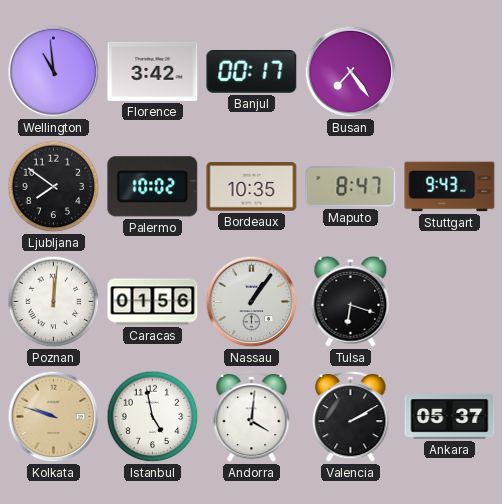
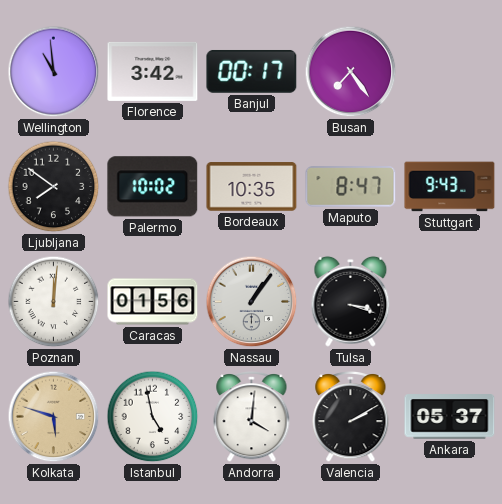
Tulsa: 6:18 -> 3:18 (351, 301)
Kolkata: 9:48 -> 5:48 (54, 417)
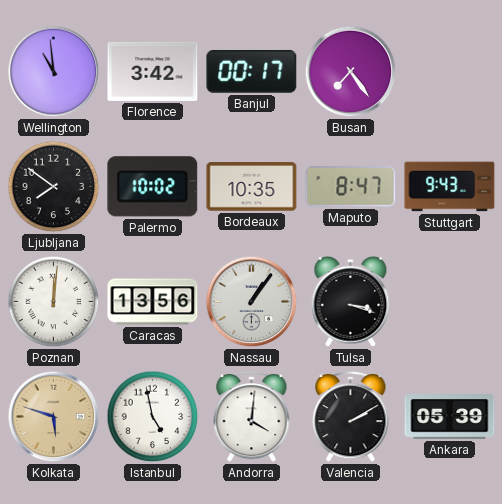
Caracas: 01:56 -> 13:56 (153, 302)
Ankara: 05:37 -> 05:39 (450, 417)
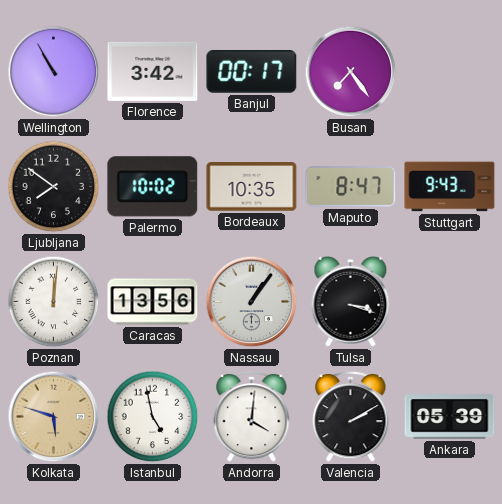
Wellington: 10:59 -> 10:55 (54, 72)
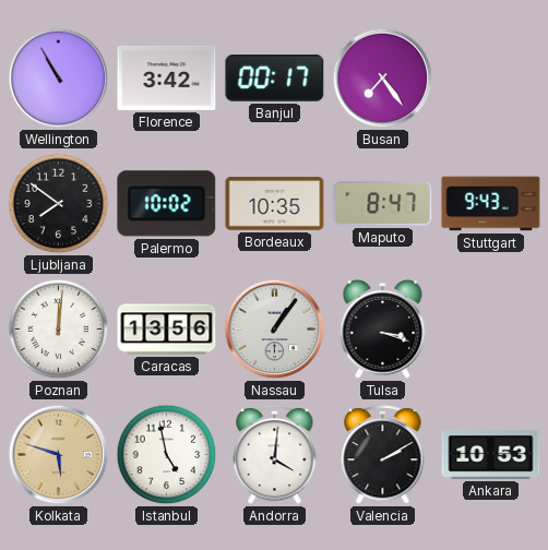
Ankara: 05:39 -> 10:53 (491, 455)
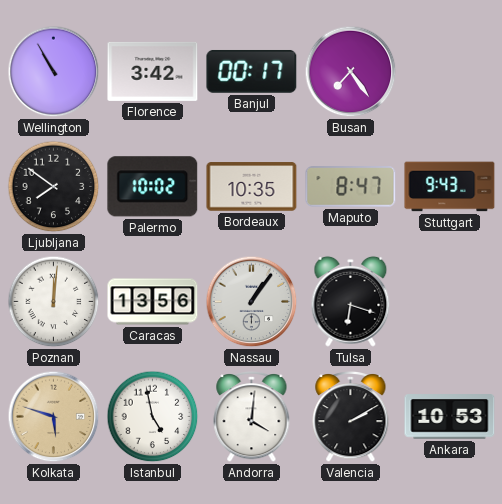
Tulsa: 3:18 -> 6:18 (351, 301)
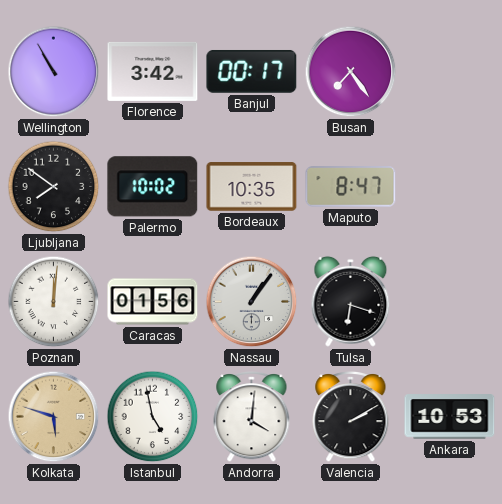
Stuttgart: 9:43 -> none (450, 187)
Caracas: 13:56 -> 01:56 (153, 302)
